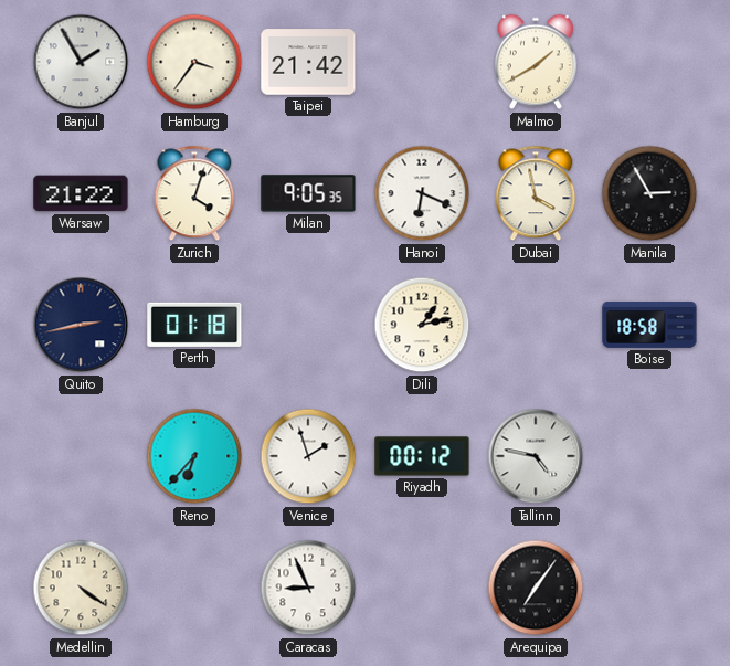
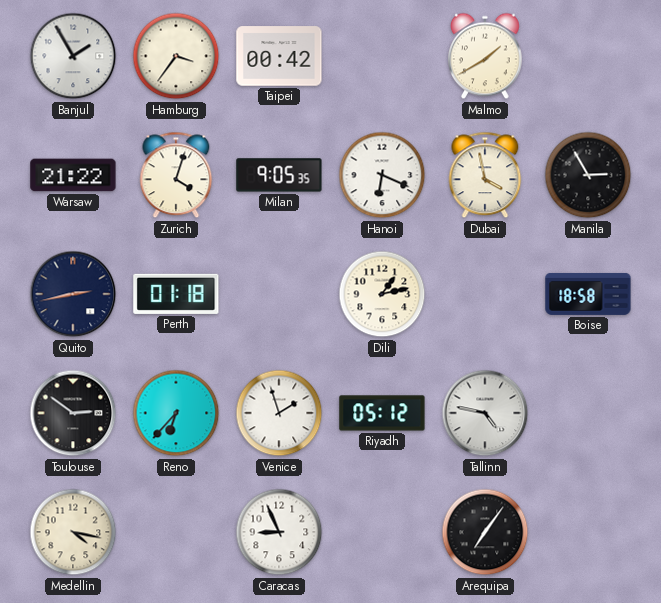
Taipei: 21:42 -> 00:42 (279, 56)
Toulouse: none -> 2:51 (73, 413)
Riyadh: 00:12 -> 05:12 (382, 413)
Medellin: 4:21 -> 4:17 (73, 532)
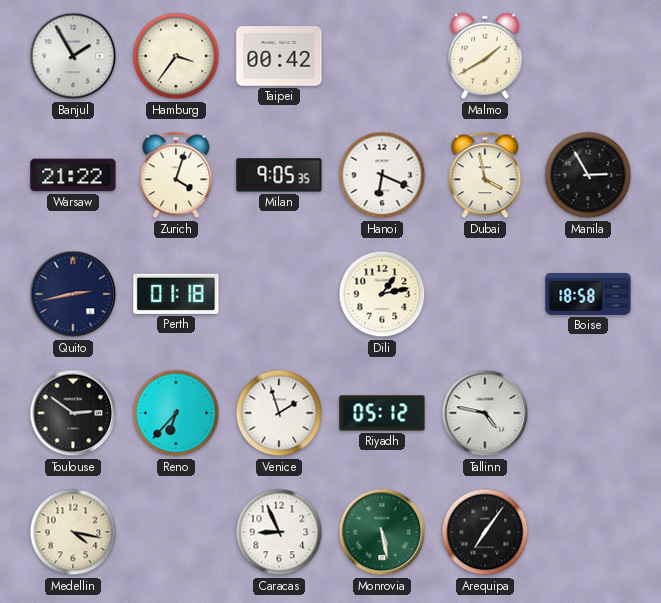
Monrovia: none -> 5:28 (382, 532)
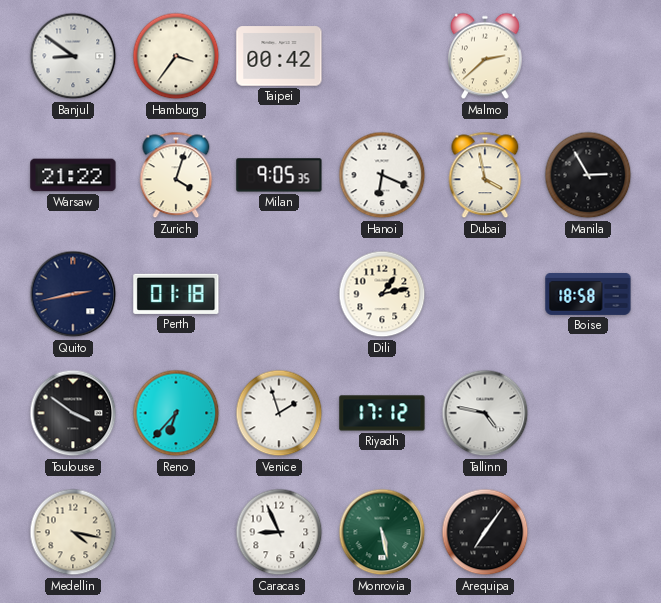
Banjul: 1:55 -> 8:51 (73, 56)
Malmo: 1:40 -> 2:38 (486, 56)
Toulouse: 2:51 -> 3:51 (73, 413)
Riyadh: 05:12 -> 17:12 (382, 413)
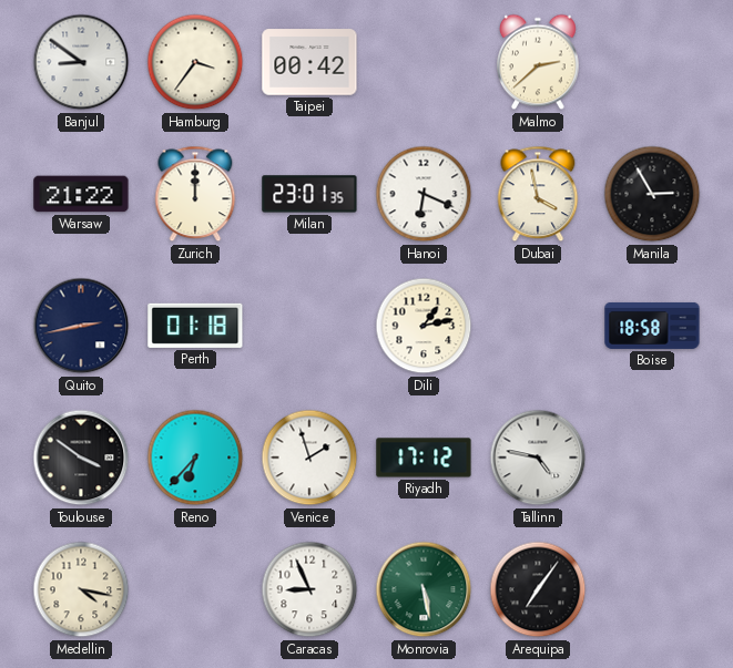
Zurich: 4:03 -> 12:00 (195, 194)
Milan: 9:05 -> 23:01 (309, 194)
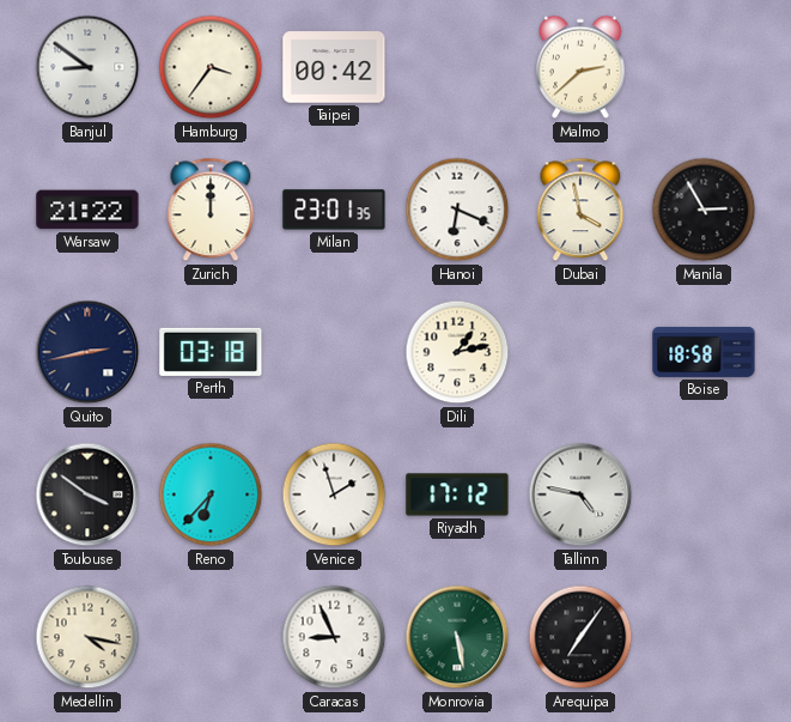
Perth: 01:18 -> 03:18 (211, 352)
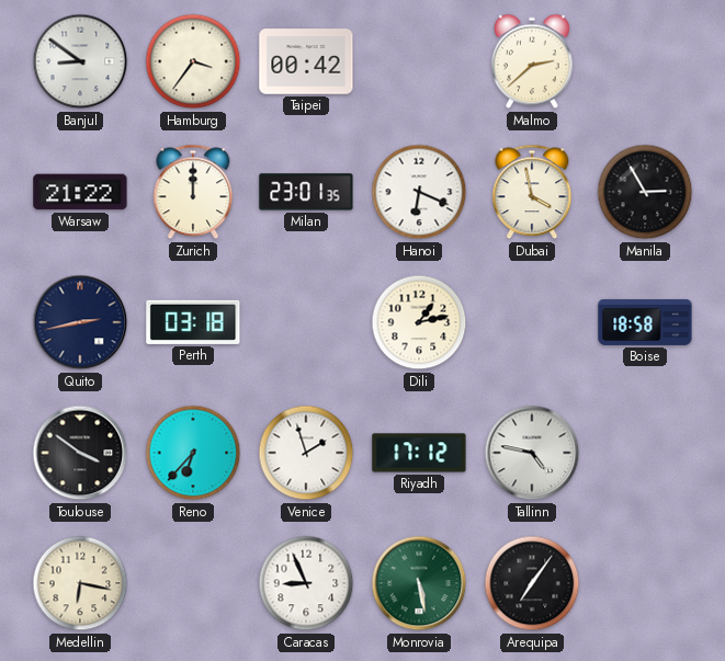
Medellin: 4:17 -> 6:17 (80, 583)
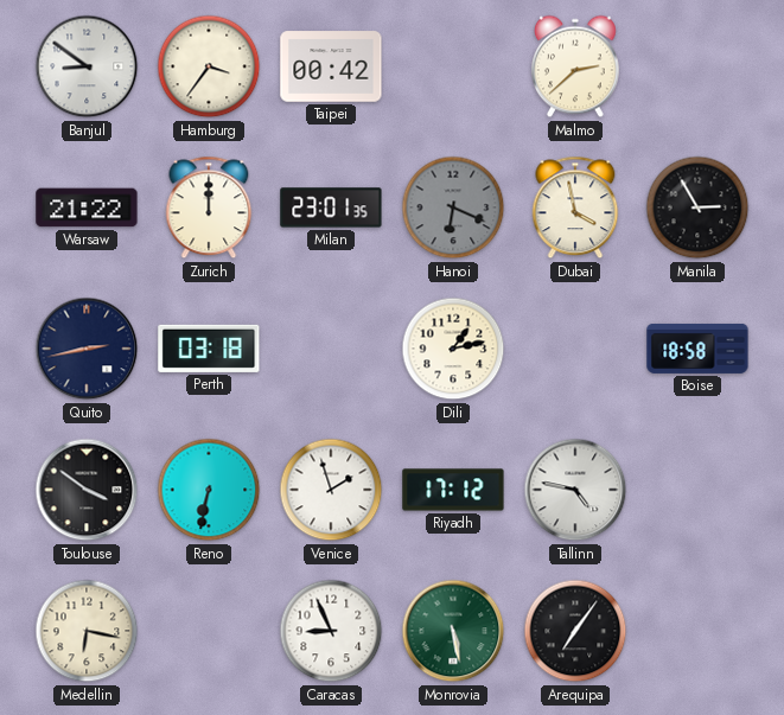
Hanoi dial: white -> grey (453, 208)
Reno: 6:37 -> 6:32 (209, 490)
